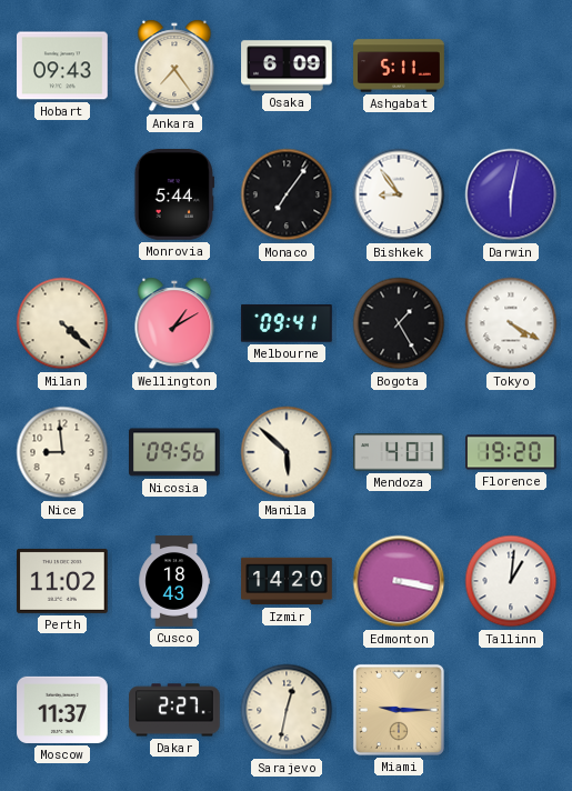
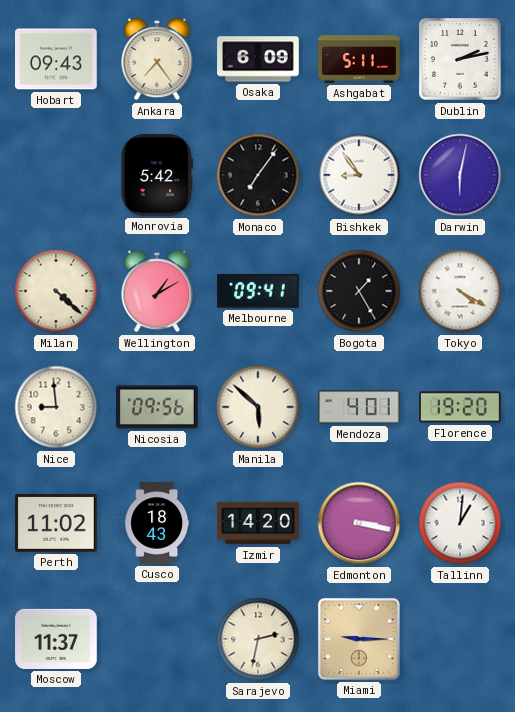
Dublin: none -> 2:13 (460, 59)
Monrovia: 5:44 -> 5:42 (156, 176)
Dakar: 2:27 -> none (175, 710)
Sarajevo: 12:32 -> 2:32 (258, 639)
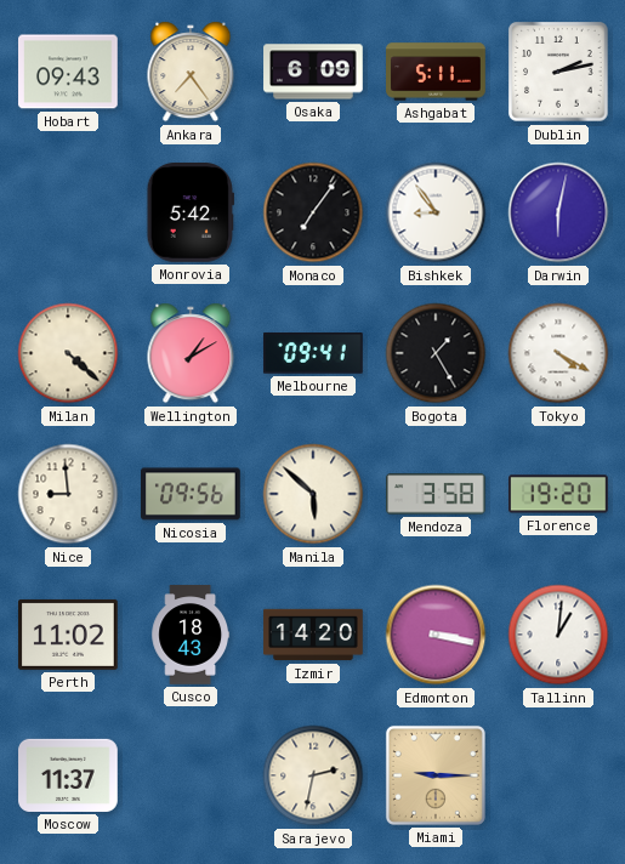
Mendoza: 4:01 -> 3:58 (437, 494)
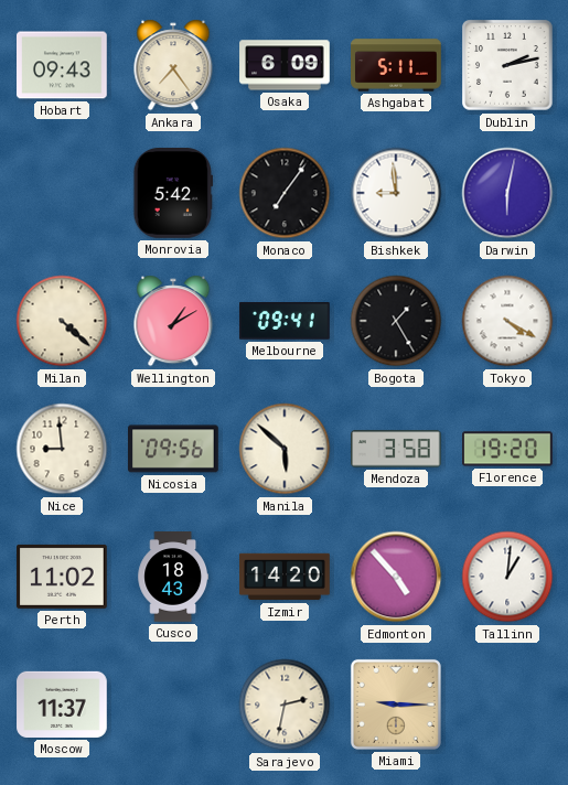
Bishkek: 8:54 -> 8:59 (396, 193)
Edmonton: 3:17 -> 4:53 (396, 577)
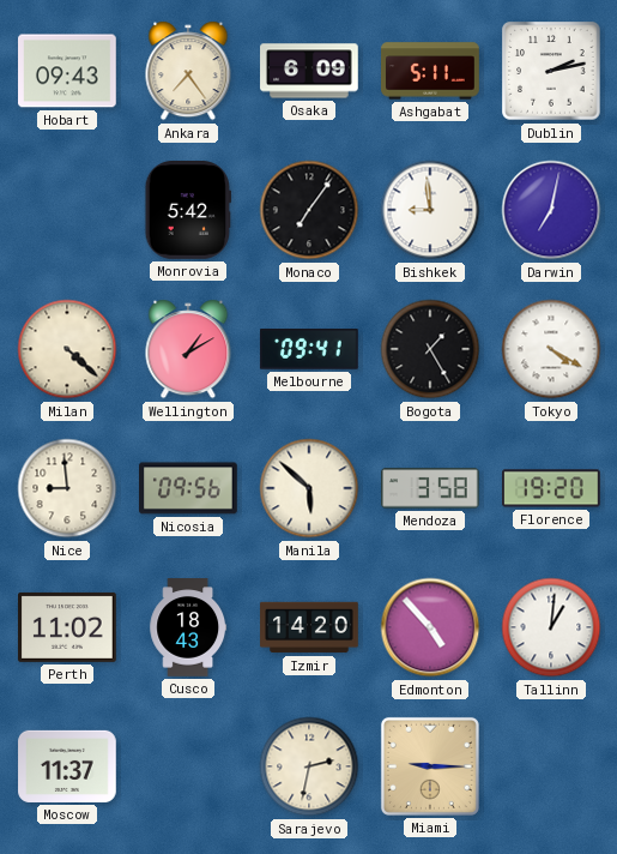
Darwin: 6:02 -> 7:02 (551, 210)
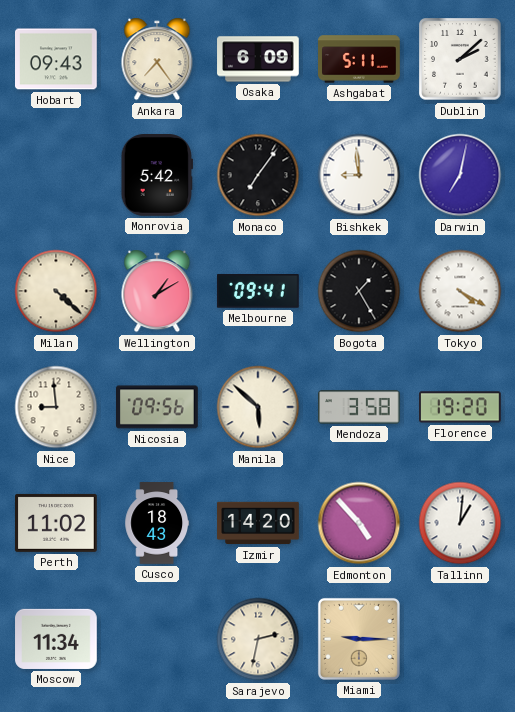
Dublin: 2:13 -> 2:08 (460, 59)
Moscow: 11:37 -> 11:34 (56, 639)
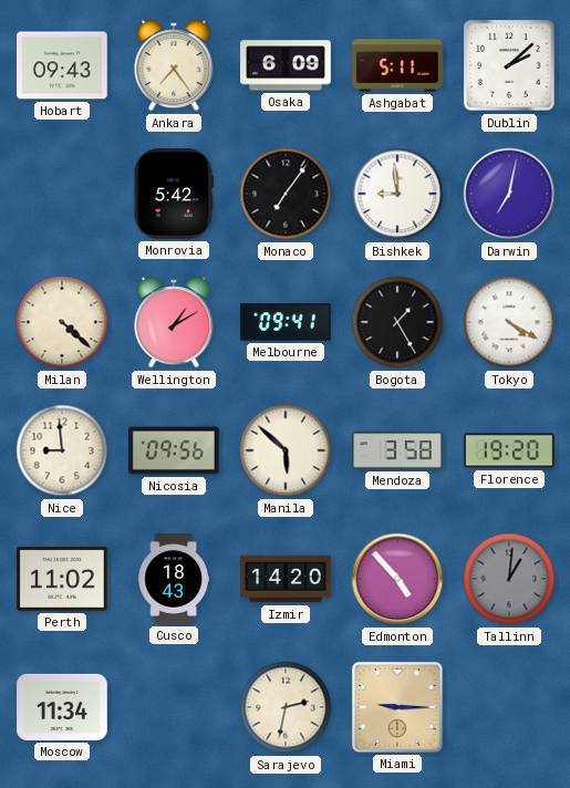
Tallinn dial: white -> grey (509, 579)
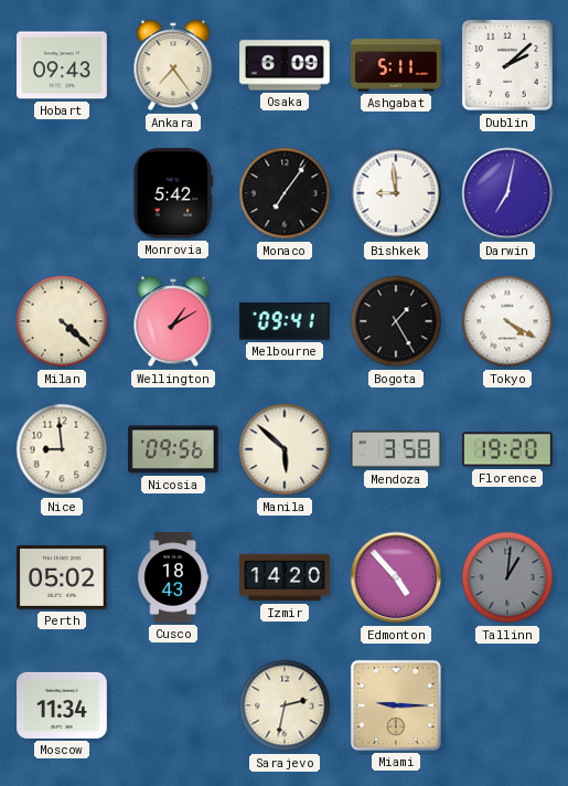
Perth: 11:02 -> 05:02 (63, 577)
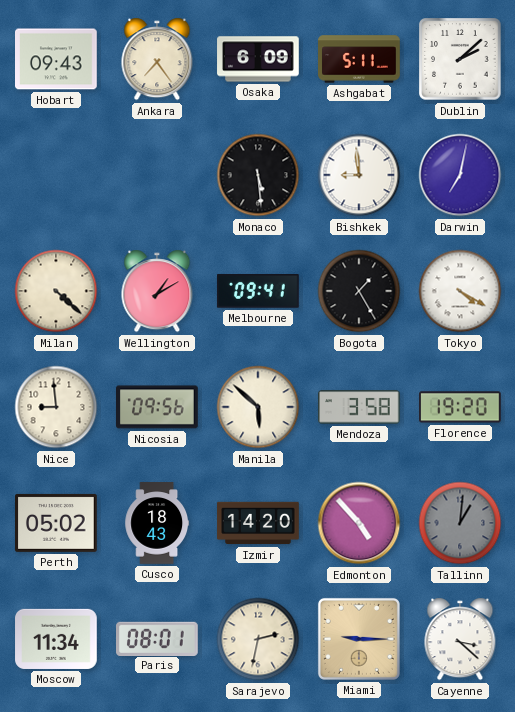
Monrovia: 5:42 -> none (172, 194)
Monaco: 7:06 -> 5:29 (258, 175)
Paris: none -> 08:01 (158, 638)
Cayenne: none -> 3:22 (460, 639)
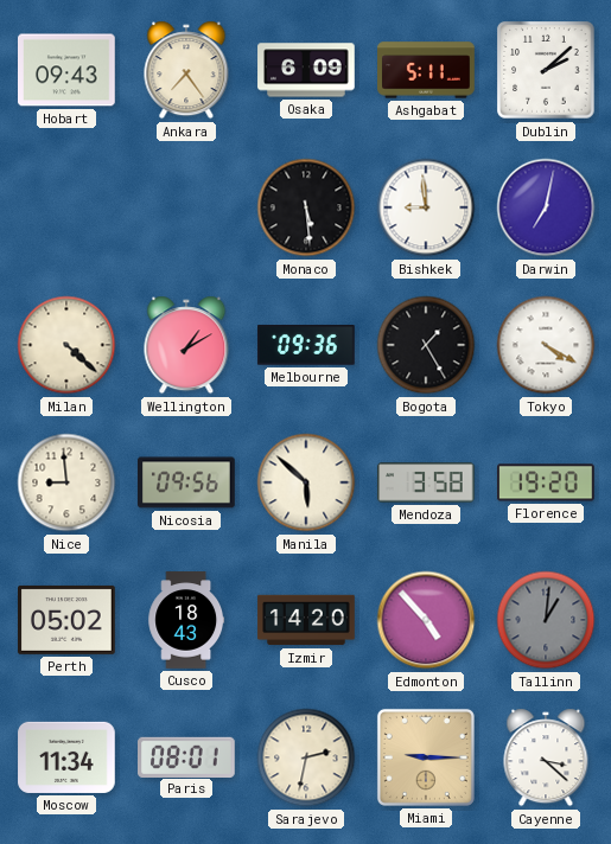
Melbourne: 09:41 -> 09:36 (306, 346)
